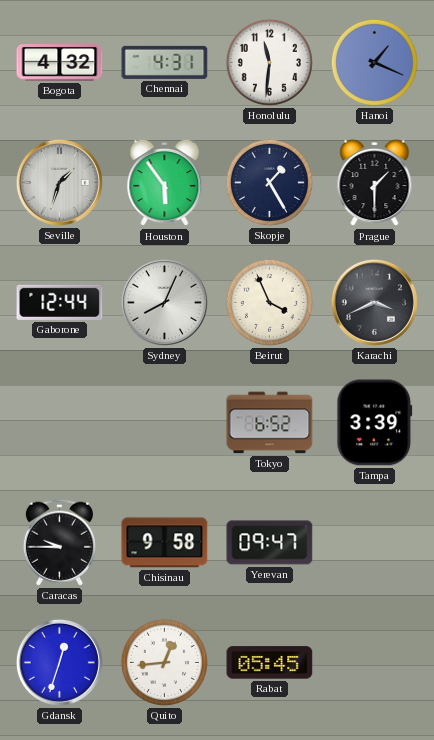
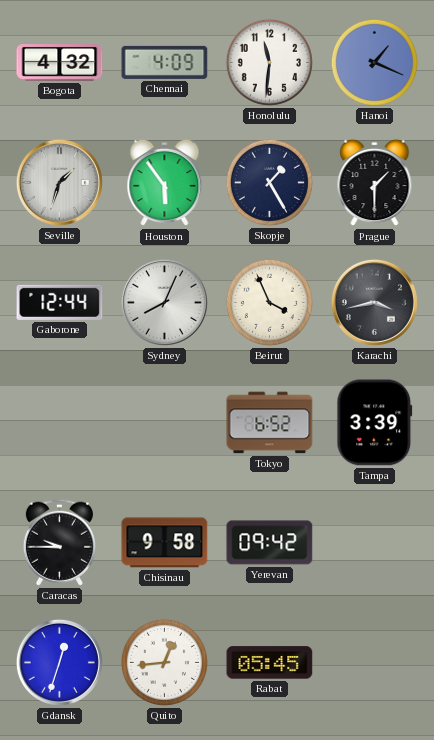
Chennai: 4:31 -> 4:09 (165, 62)
Karachi: 3:41 -> 3:43 (374, 302)
Yerevan: 09:47 -> 09:42 (270, 543)
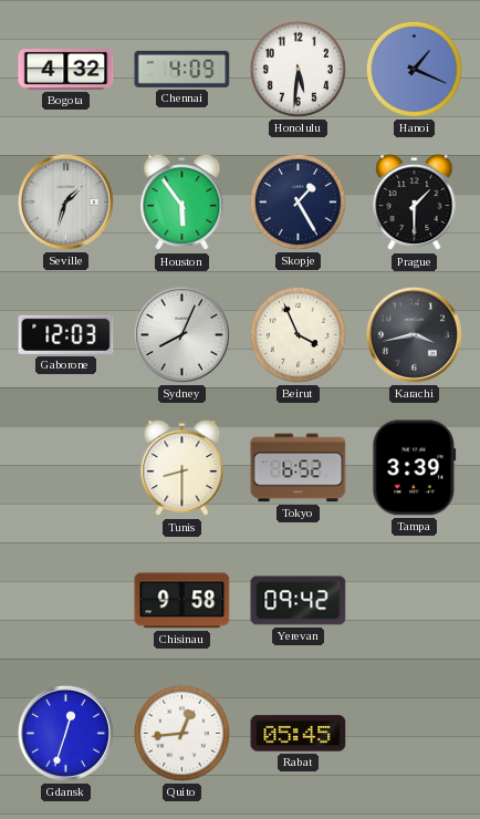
Honolulu: 11:31 -> 5:31 (298, 69)
Gaborone: 12:44 -> 12:03 (66, 334)
Tunis: none -> 8:30 (182, 468)
Caracas: 9:45 -> none (59, 542)
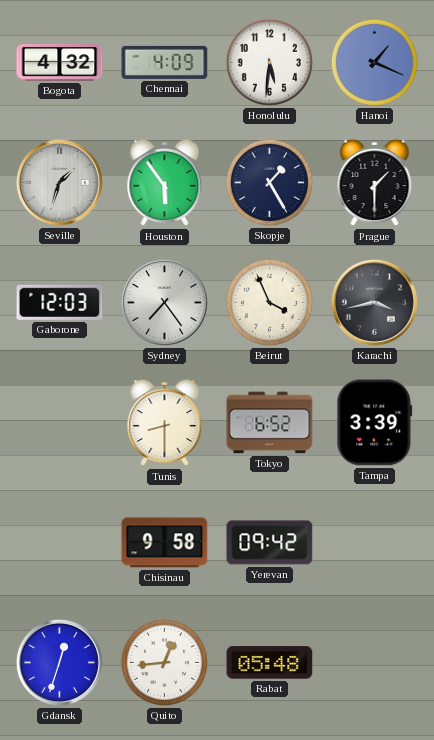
Sydney: 8:04 -> 7:24 (164, 302)
Rabat: 05:45 -> 05:48 (270, 663)
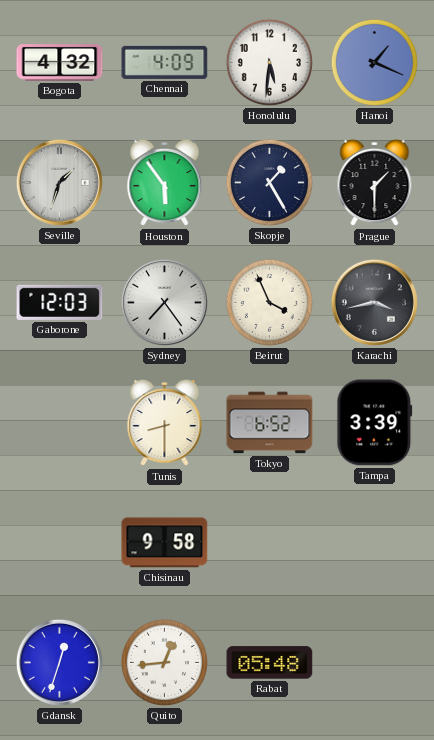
Yerevan: 09:42 -> none (270, 543)
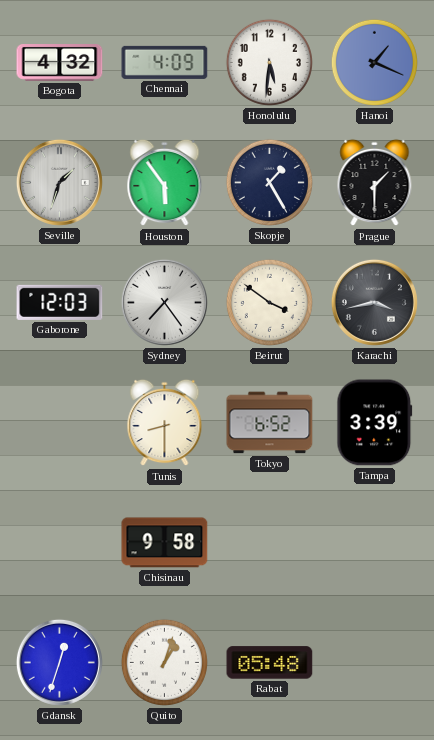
Beirut: 3:56 -> 3:51 (269, 302)
Quito: 12:44 -> 1:03 (164, 662)
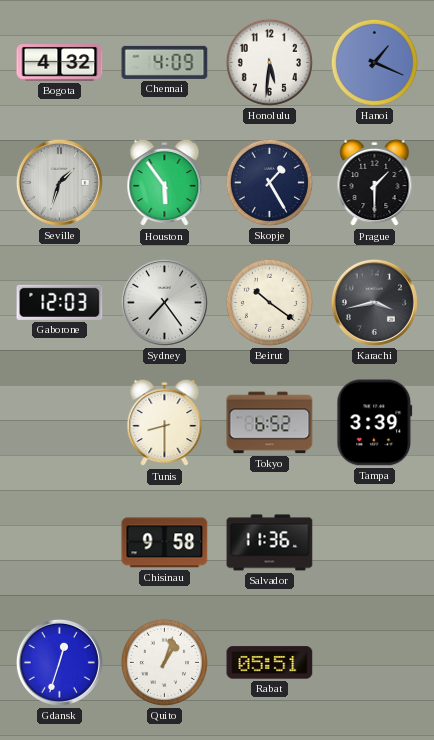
Beirut: 3:51 -> 10:21 (269, 302)
Salvador: none -> 11:36 (270, 543)
Rabat: 05:48 -> 05:51 (270, 663)
